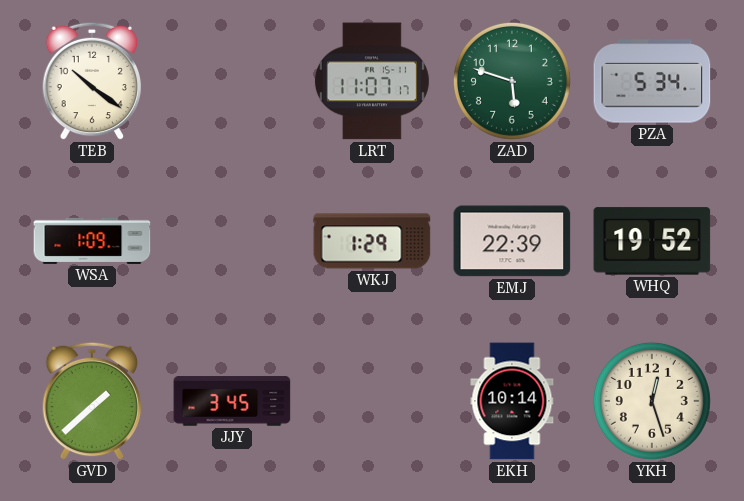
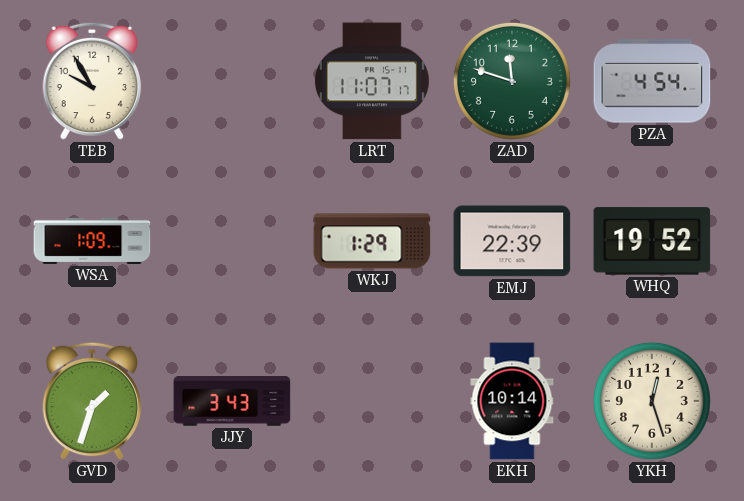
TEB: 10:21 -> 9:55 (92, 81)
ZAD: 5:48 -> 11:48 (512, 81)
PZA: 5:34 -> 4:54 (652, 81)
GVD: 1:38 -> 1:33 (92, 401)
JJY: 3:45 -> 3:43 (232, 401)
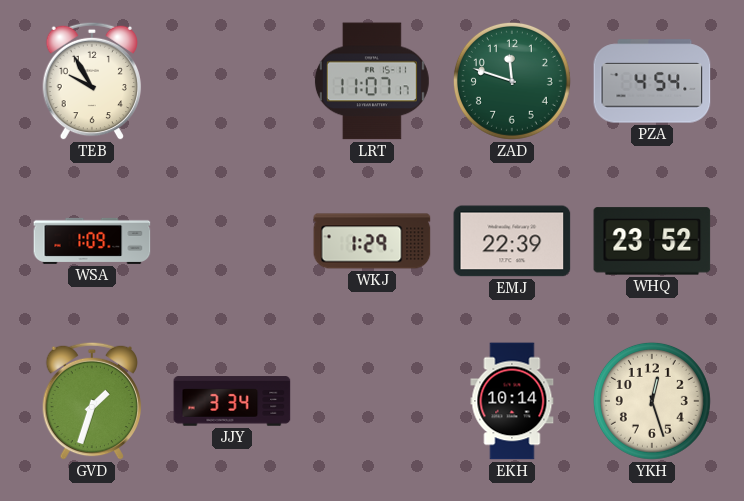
WHQ: 19:52 -> 23:52 (652, 241)
JJY: 3:43 -> 3:34 (232, 401)
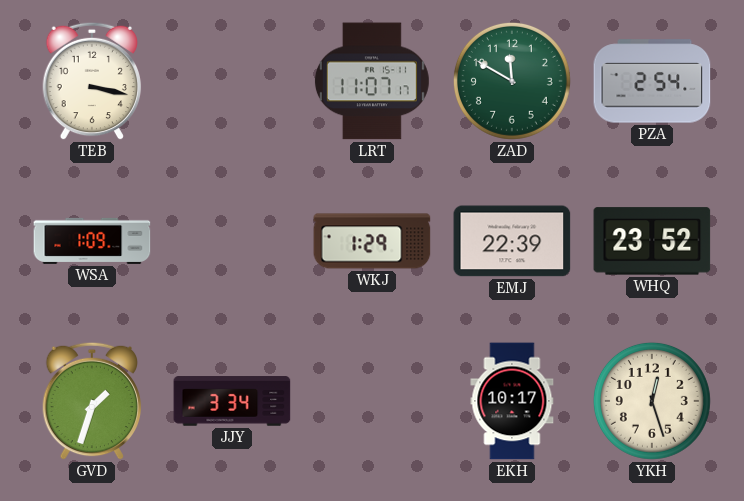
TEB: 9:55 -> 3:17 (92, 81)
ZAD: 11:48 -> 11:50 (512, 81)
PZA: 4:54 -> 2:54 (652, 81)
EKH: 10:14 -> 10:17 (512, 401)
